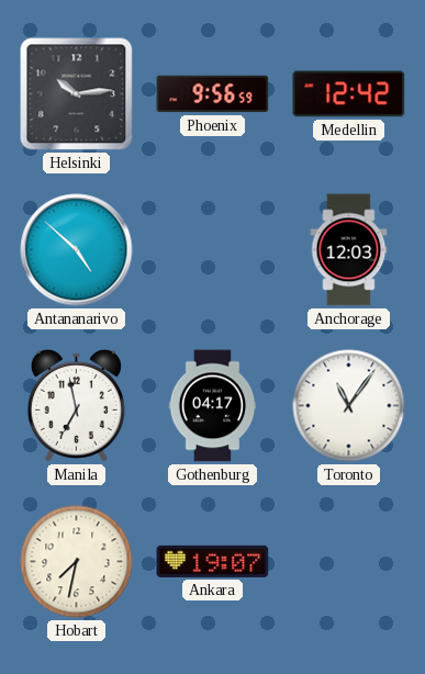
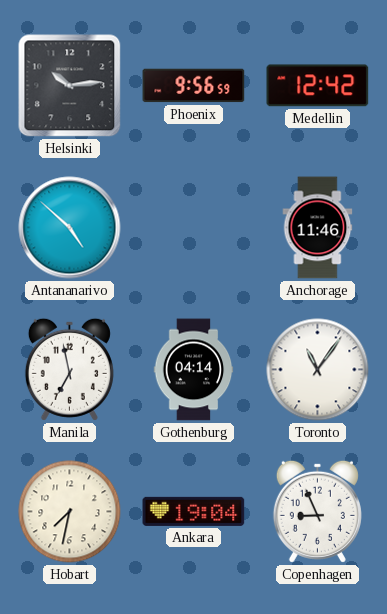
Anchorage: 12:03 -> 11:46 (318, 228)
Gothenburg: 04:17 -> 04:14 (194, 370)
Ankara: 19:07 -> 19:04 (194, 511)
Copenhagen: none -> 8:56 (317, 511)
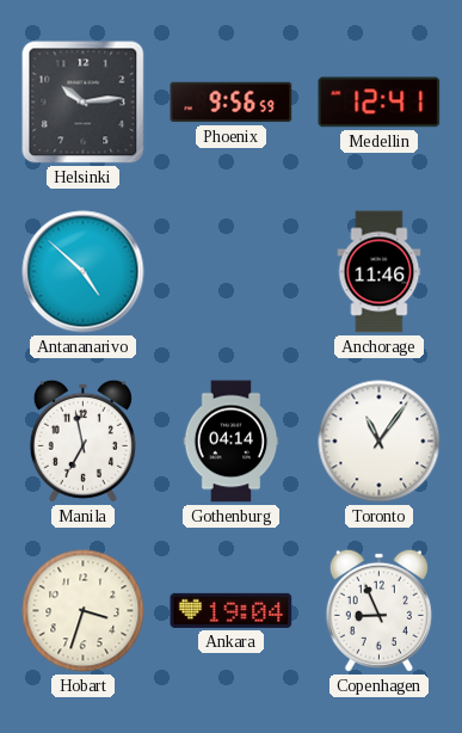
Medellin: 12:42 -> 12:41 (380, 103)
Hobart: 7:32 -> 3:33 (84, 611)
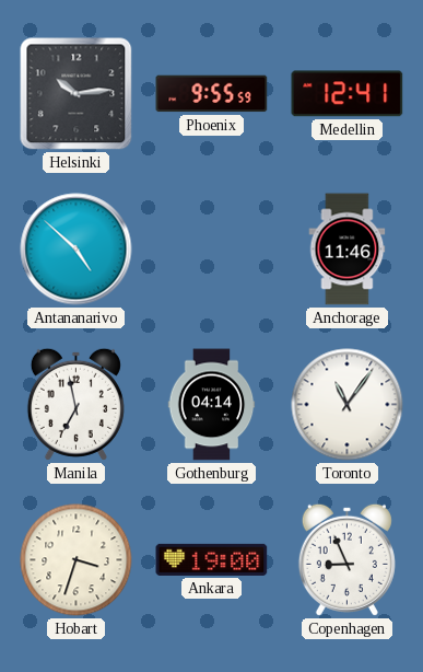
Phoenix: 9:56 -> 9:55 (212, 94)
Ankara: 19:04 -> 19:00 (212, 559)
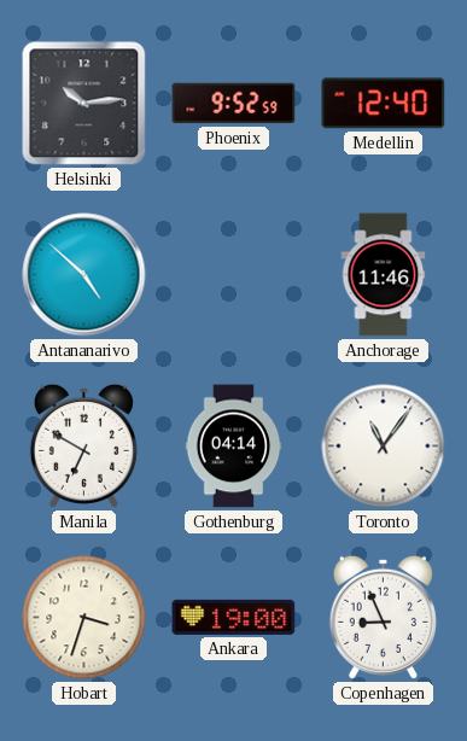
Phoenix: 9:55 -> 9:52 (234, 104)
Medellin: 12:41 -> 12:40 (384, 104)
Manila: 6:58 -> 6:50 (83, 445)
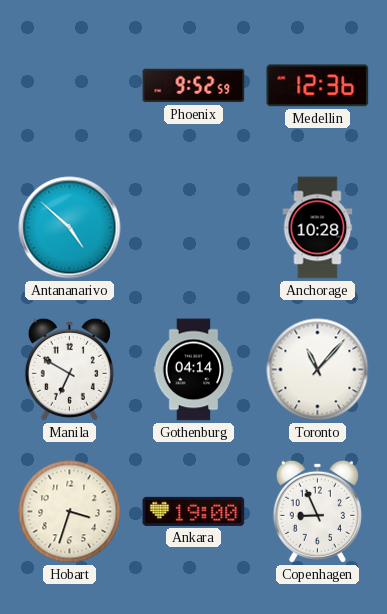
Helsinki: 10:14 -> none (84, 104)
Medellin: 12:40 -> 12:36 (318, 86)
Anchorage: 11:46 -> 10:28 (318, 228)
Toronto: 11:06 -> 11:07 (318, 370)
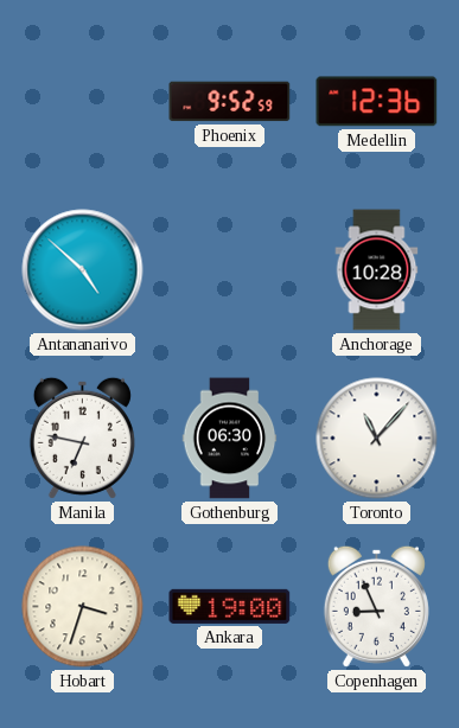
Manila: 6:50 -> 6:47 (82, 438)
Gothenburg: 04:14 -> 06:30 (230, 439)
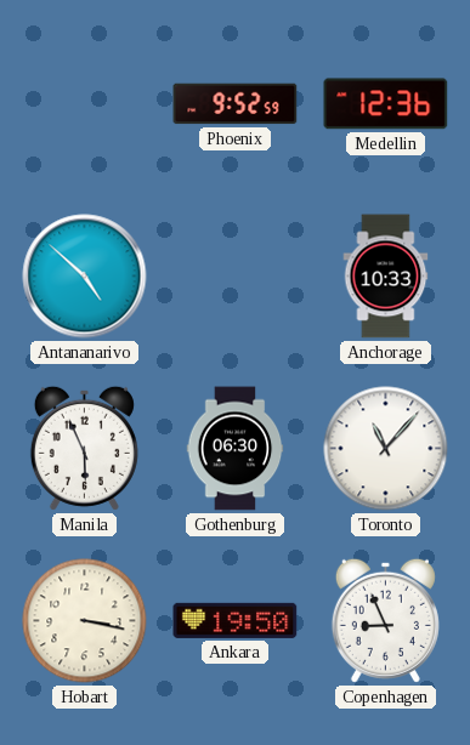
Anchorage: 10:28 -> 10:33 (386, 277)
Manila: 6:47 -> 5:56 (84, 448)
Hobart: 3:33 -> 3:17 (85, 621)
Ankara: 19:00 -> 19:50 (236, 620)
